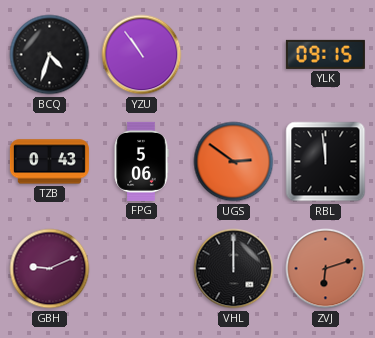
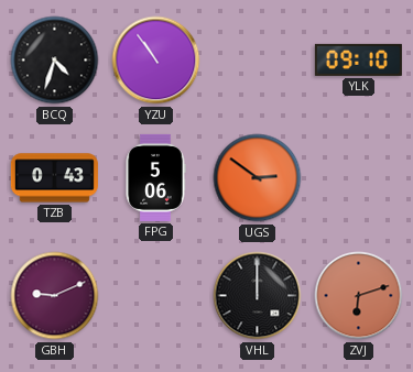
YLK: 09:15 -> 09:10 (358, 59)
RBL: 11:59 -> none (326, 162)
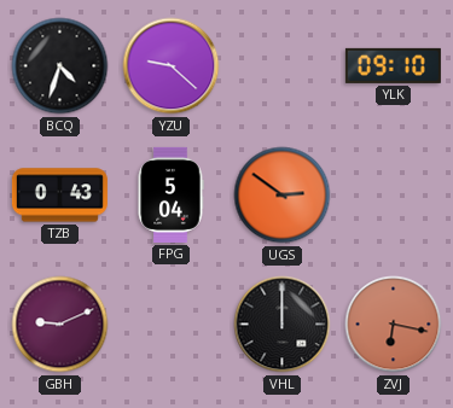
YZU: 10:54 -> 9:22 (172, 66)
FPG: 5:06 -> 5:04 (170, 194)
ZVJ: 6:12 -> 6:17 (394, 325)
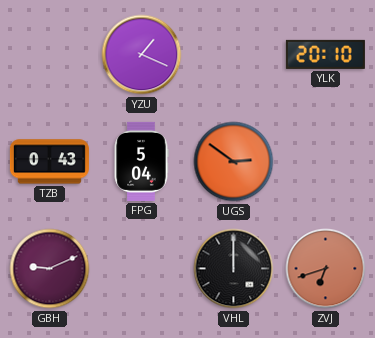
BCQ: 4:33 -> none (60, 66)
YZU: 9:22 -> 1:19 (142, 55)
YLK: 09:10 -> 20:10 (325, 54)
ZVJ: 6:17 -> 6:42 (326, 269)
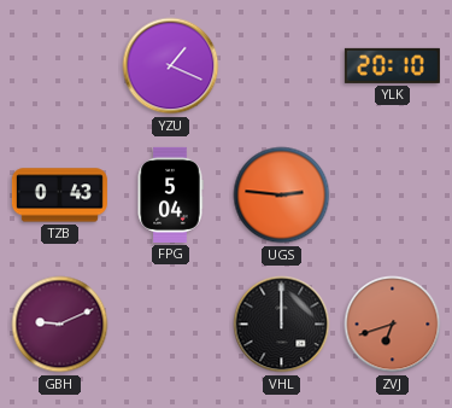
UGS: 2:51 -> 2:46 (282, 196)
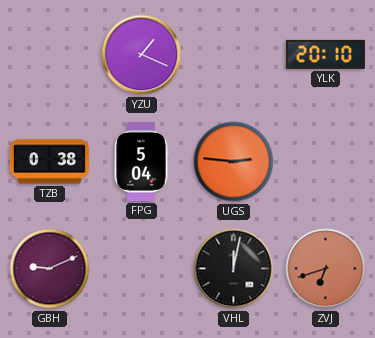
TZB: 0:43 -> 0:38 (49, 162)
VHL: 12:00 -> 12:02 (234, 269)
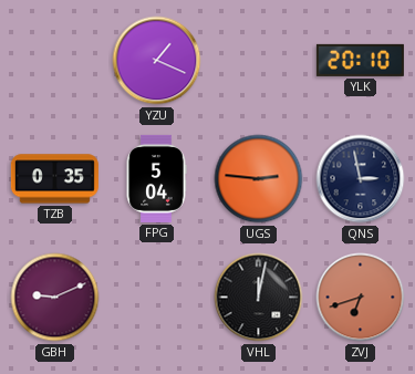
TZB: 0:38 -> 0:35 (54, 179)
QNS: none -> 2:58 (361, 179)
